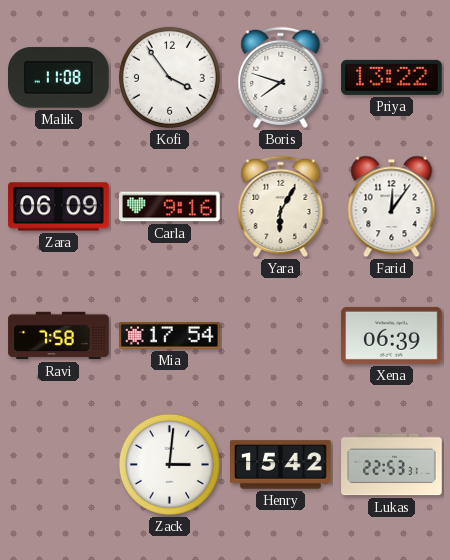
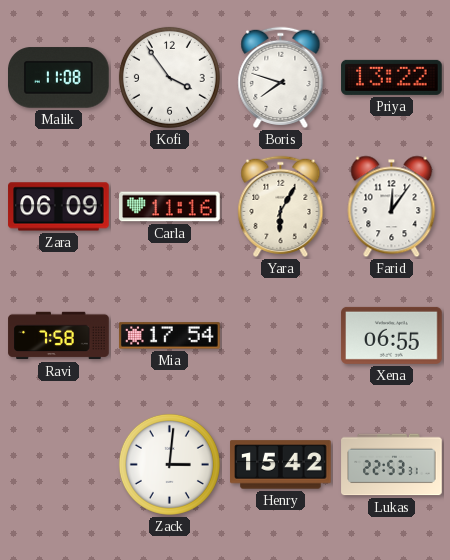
Carla: 9:16 -> 11:16 (170, 207)
Xena: 06:39 -> 06:55 (392, 335)
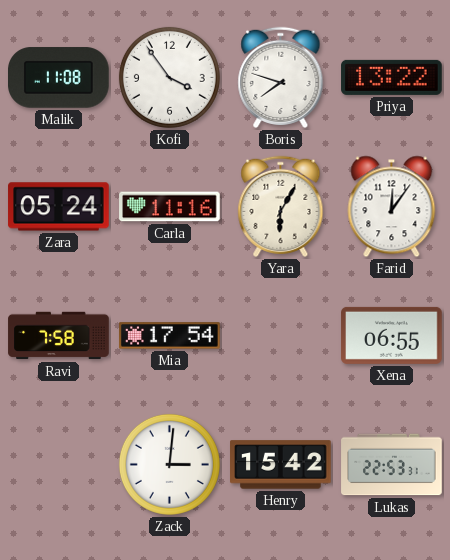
Zara: 06:09 -> 05:24 (59, 207)
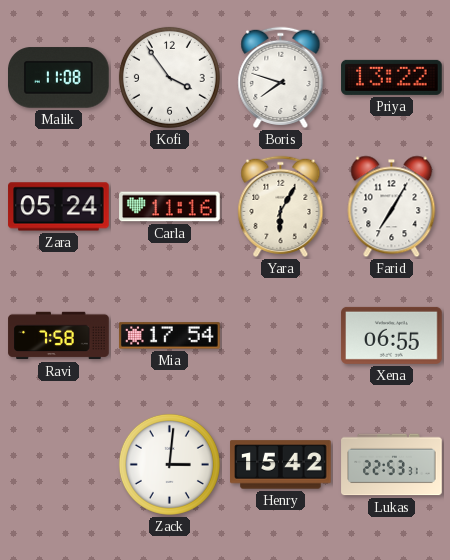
Farid: 12:06 -> 7:05 (392, 207)
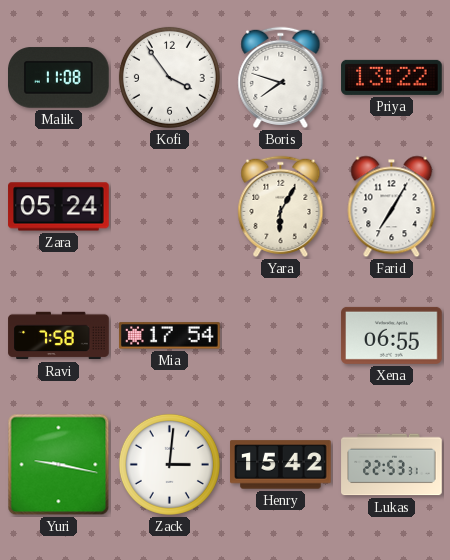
Carla: 11:16 -> none (170, 207)
Yuri: none -> 9:17 (59, 465)
